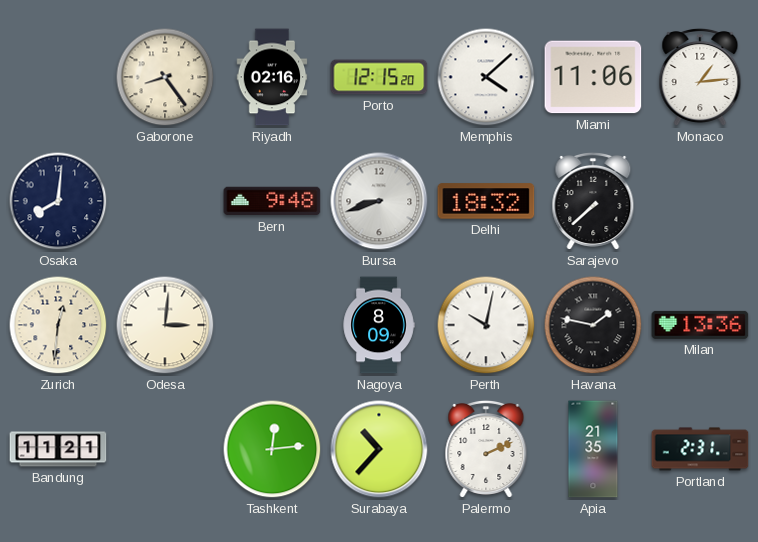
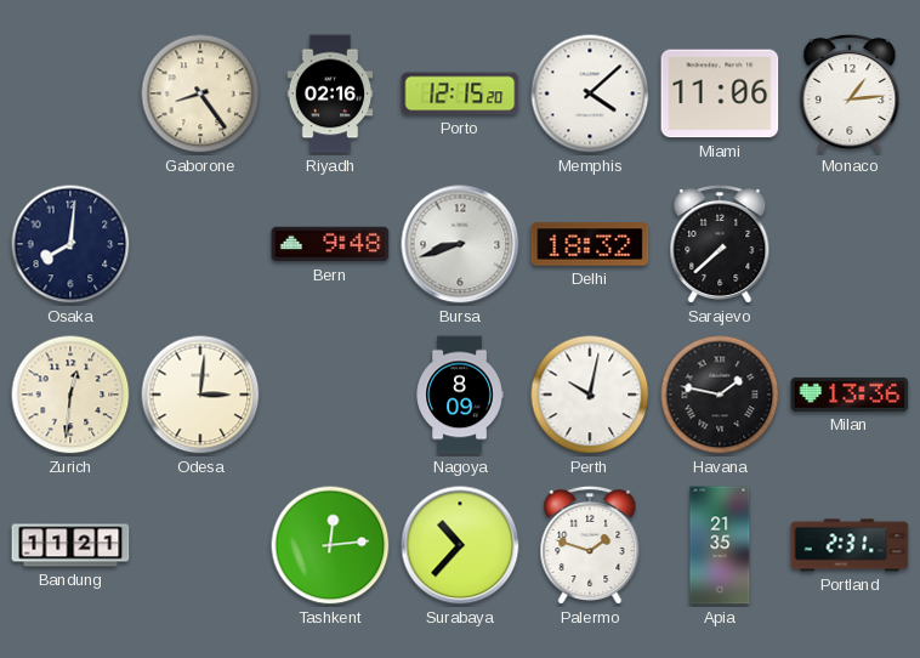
Palermo: 2:11 -> 1:48 (590, 545)
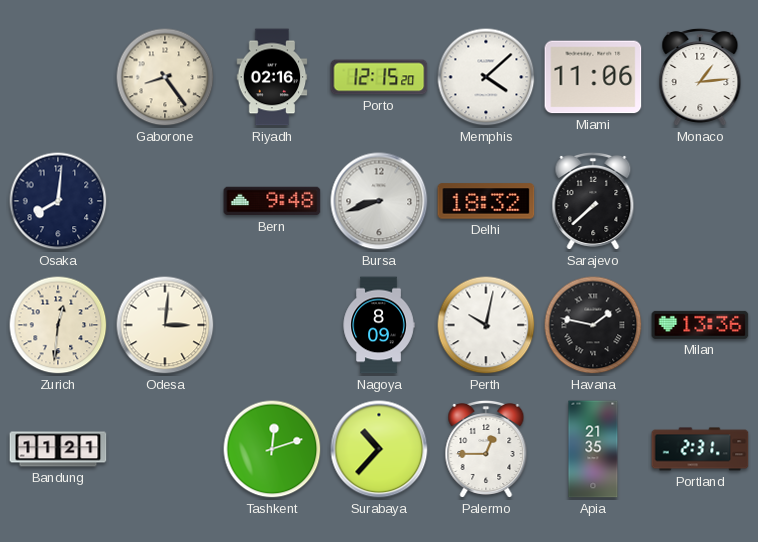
Tashkent: 12:14 -> 12:12 (272, 449)
Palermo: 1:48 -> 12:45 (486, 449)
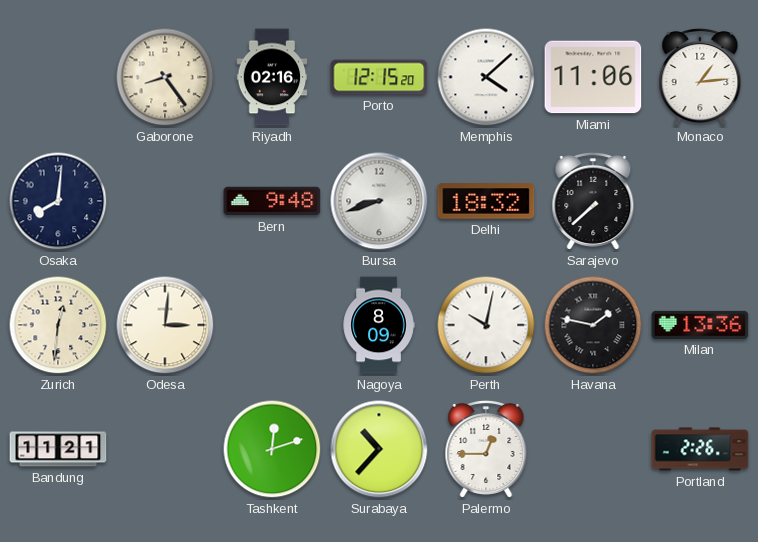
Apia: 21:35 -> none (593, 449)
Portland: 2:31 -> 2:26 (700, 449)
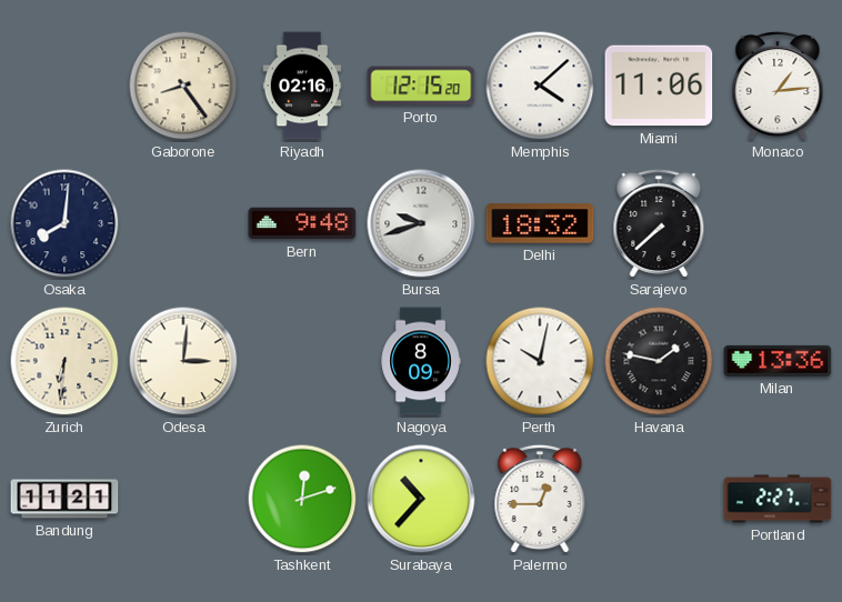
Bursa: 8:42 -> 9:42 (421, 223)
Zurich: 12:31 -> 6:31 (64, 361)
Portland: 2:26 -> 2:27 (778, 499)
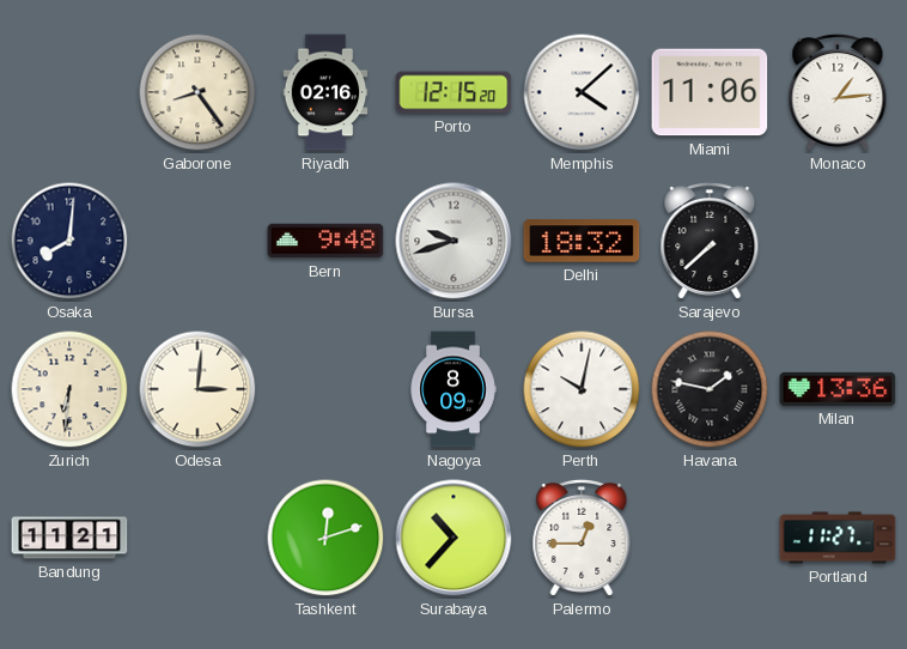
Portland: 2:27 -> 11:27 (838, 538)
